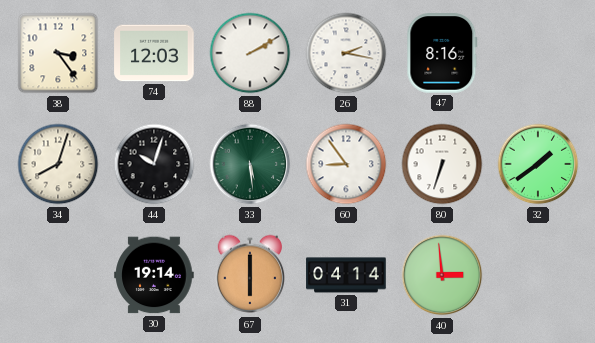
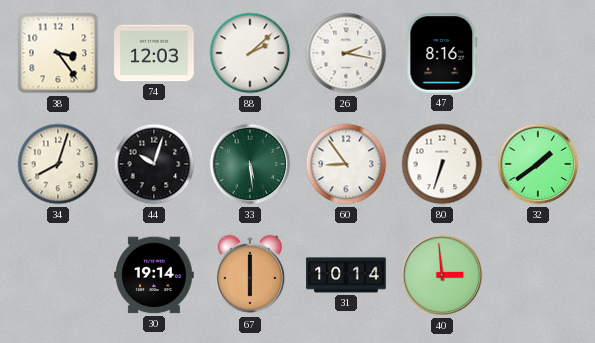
88: 2:10 -> 2:08 (250, 53)
31: 04:14 -> 10:14 (346, 275)
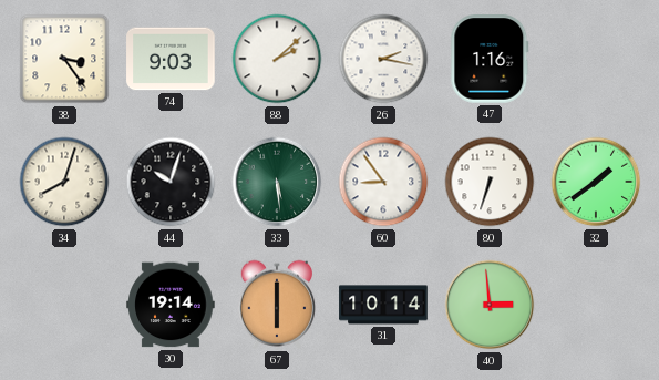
74: 12:03 -> 9:03 (171, 59)
47: 8:16 -> 1:16 (490, 59)
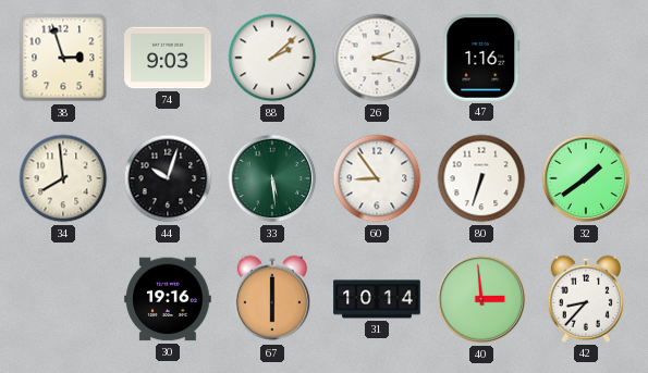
38: 3:24 -> 2:57 (63, 58)
34: 8:03 -> 7:59 (63, 178)
30: 19:14 -> 19:16 (168, 299)
42: none -> 8:37 (586, 299)
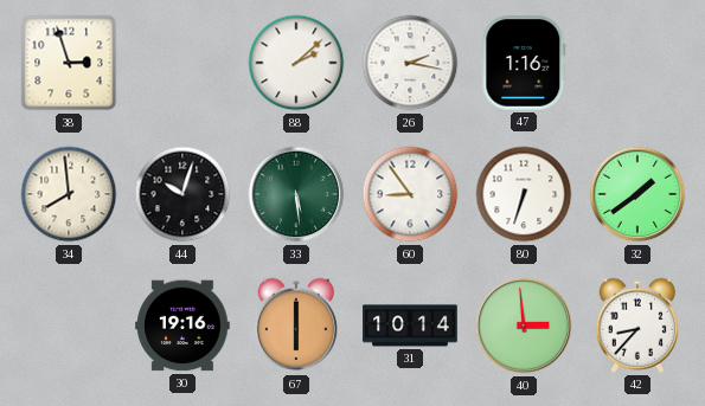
74: 9:03 -> none (168, 58)
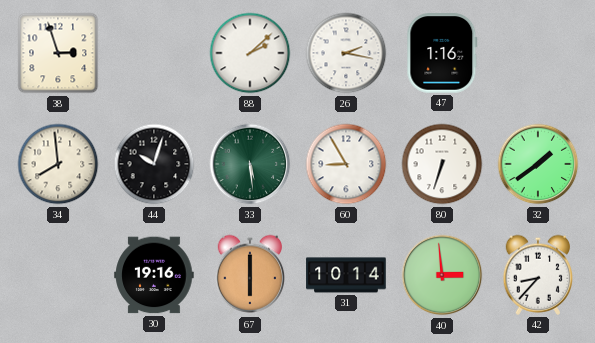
60: 8:54 -> 8:55 (346, 164)
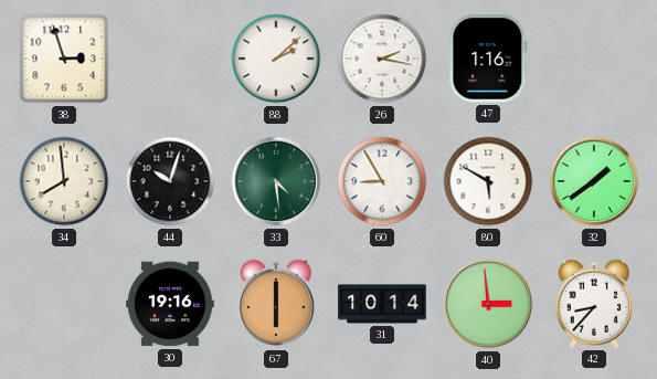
33: 5:29 -> 4:29 (276, 181)
80: 6:33 -> 5:50 (488, 181)
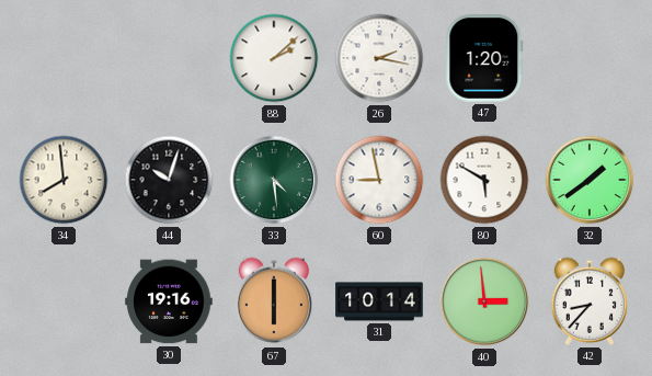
38: 2:57 -> none (64, 59)
47: 1:16 -> 1:20 (484, 58)
60: 8:55 -> 8:58 (379, 180)
